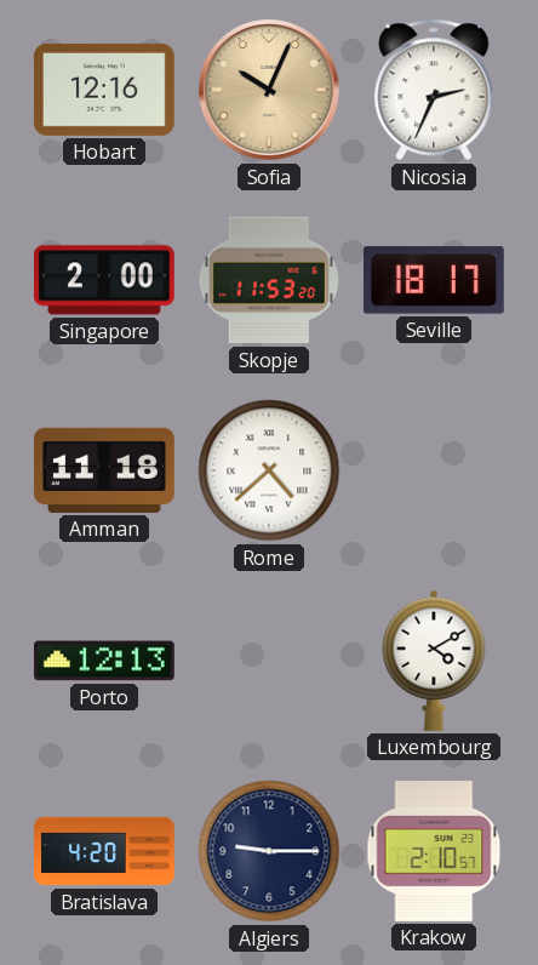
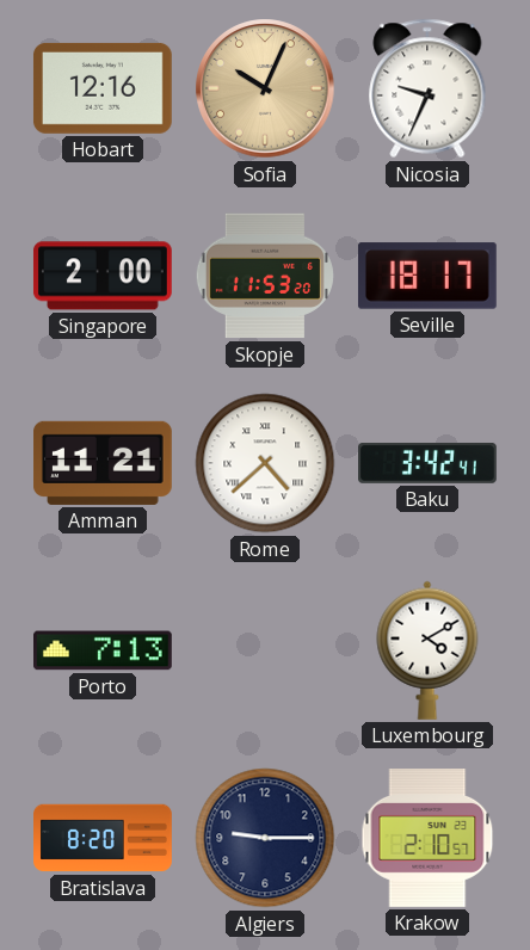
Nicosia: 2:34 -> 9:34 (427, 88)
Amman: 11:18 -> 11:21 (104, 463)
Baku: none -> 3:42 (429, 464)
Porto: 12:13 -> 7:13 (104, 650)
Bratislava: 4:20 -> 8:20 (104, 838)
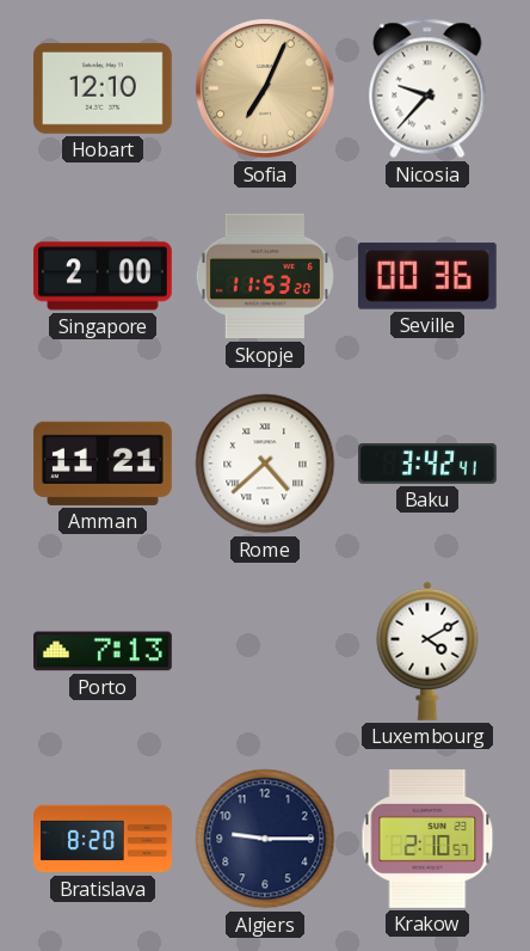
Hobart: 12:16 -> 12:10 (103, 88)
Sofia: 10:04 -> 7:04 (265, 88)
Nicosia: 9:34 -> 9:37 (427, 88)
Seville: 18:17 -> 00:36 (427, 276)
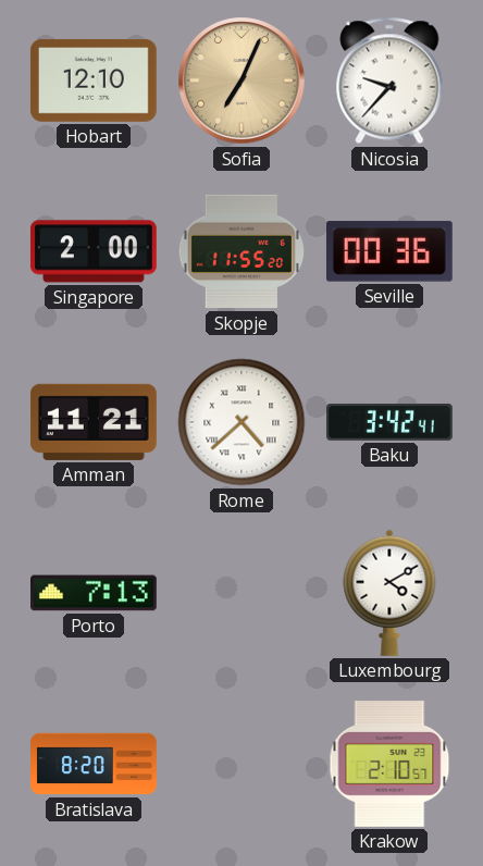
Skopje: 11:53 -> 11:55 (242, 251)
Algiers: 9:15 -> none (265, 839)
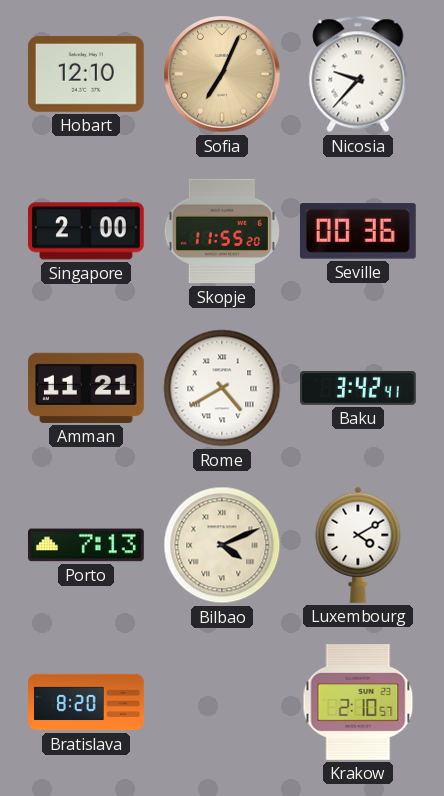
Rome: 4:38 -> 4:40 (222, 388)
Bilbao: none -> 4:11 (222, 545)
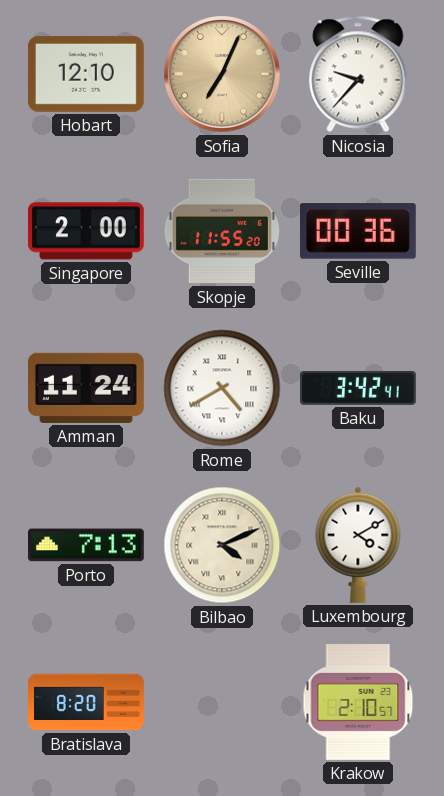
Amman: 11:21 -> 11:24 (87, 388)
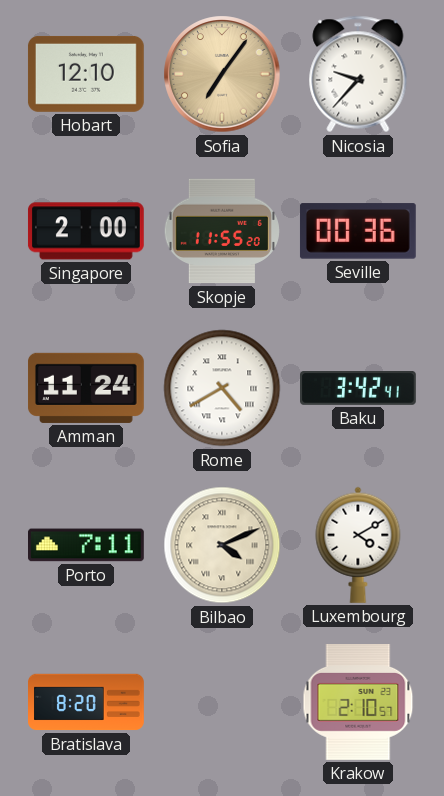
Sofia: 7:04 -> 7:06 (222, 74)
Porto: 7:13 -> 7:11 (87, 545)
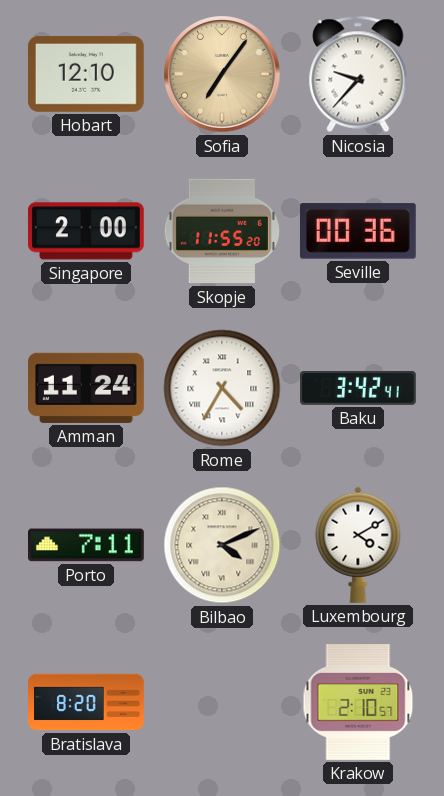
Rome: 4:40 -> 4:35 (222, 388)
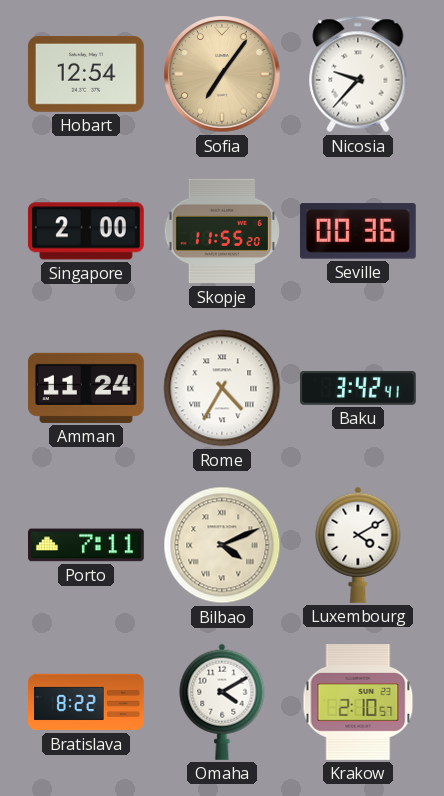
Hobart: 12:10 -> 12:54 (86, 74)
Bratislava: 8:20 -> 8:22 (87, 702)
Omaha: none -> 4:10 (222, 702)
